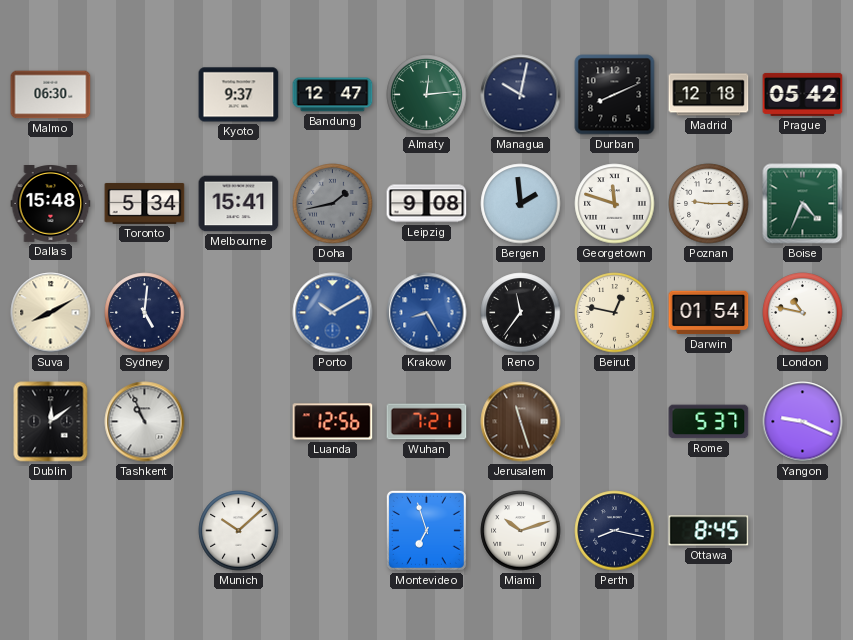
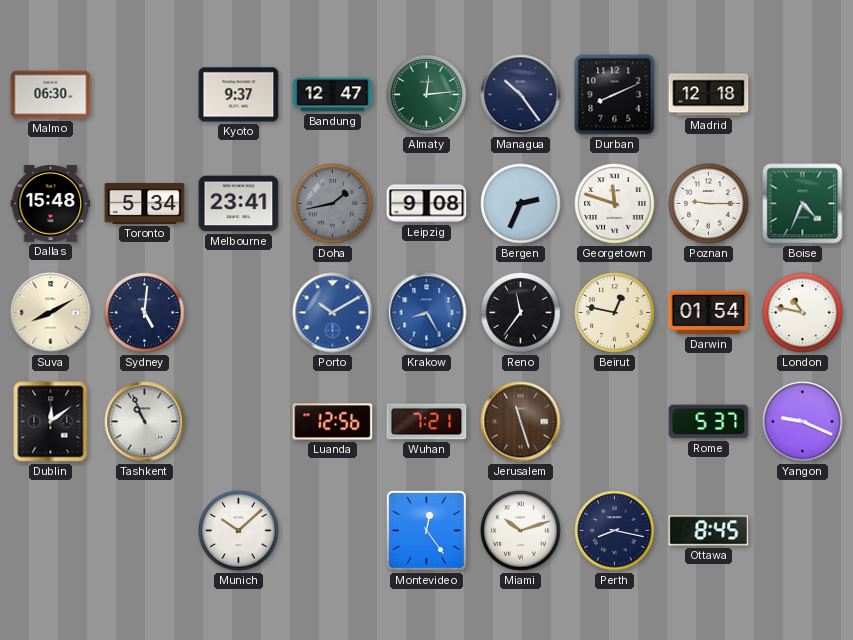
Managua: 10:02 -> 10:24 (521, 95)
Prague: 05:42 -> none (803, 94)
Melbourne: 15:41 -> 23:41 (239, 204)
Bergen: 1:59 -> 2:34 (521, 204)
Montevideo: 6:57 -> 12:24 (426, 530)
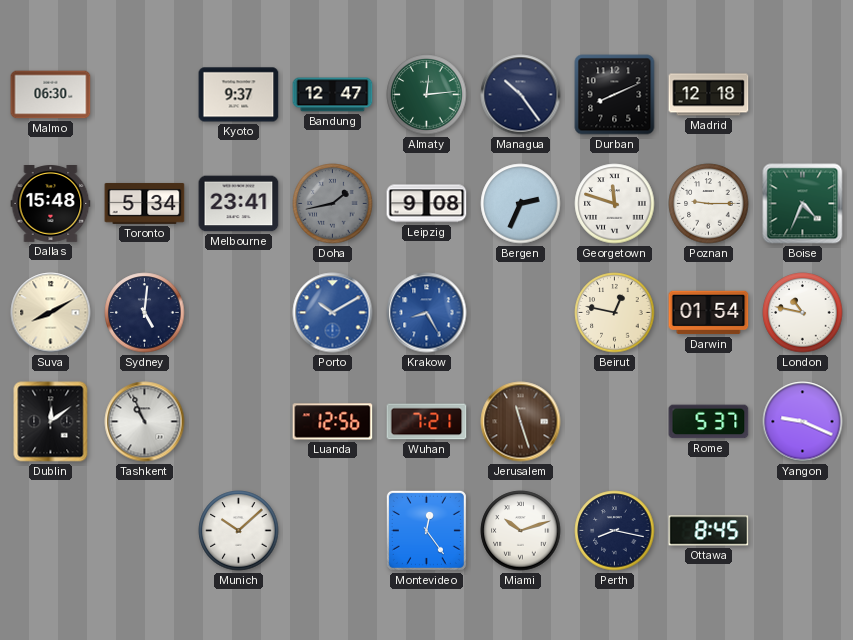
Reno: 11:36 -> none (521, 313)
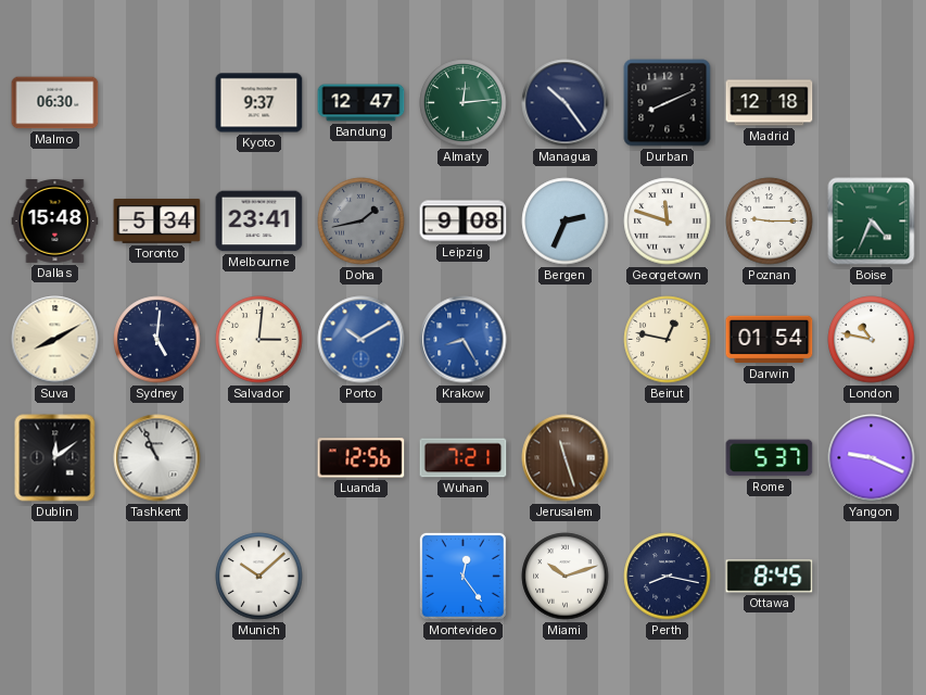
Salvador: none -> 3:01 (259, 340)
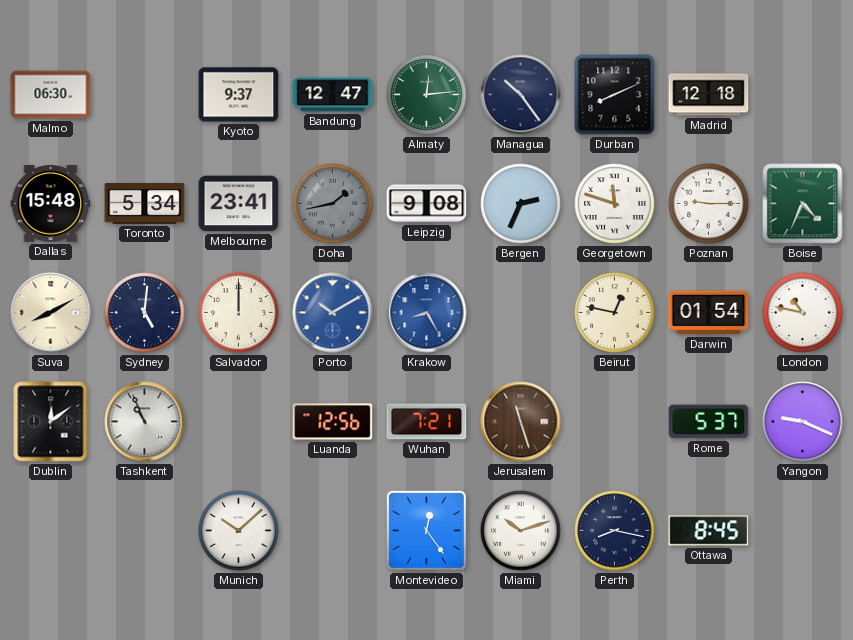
Salvador: 3:01 -> 12:00 (239, 313)
